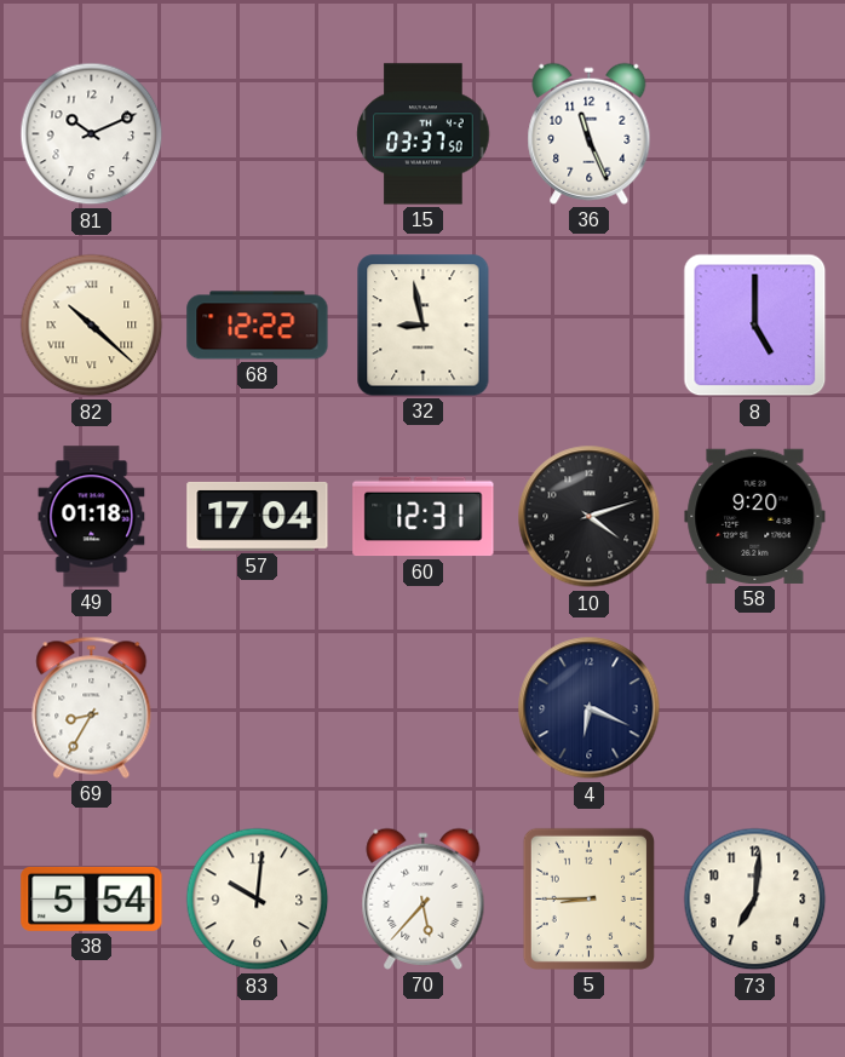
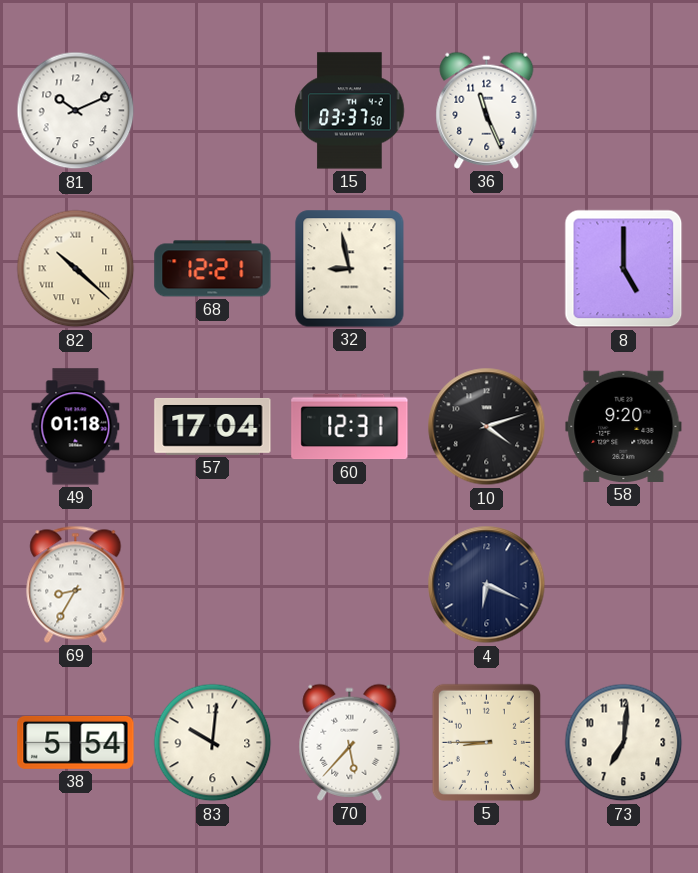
68: 12:22 -> 12:21 (213, 269)
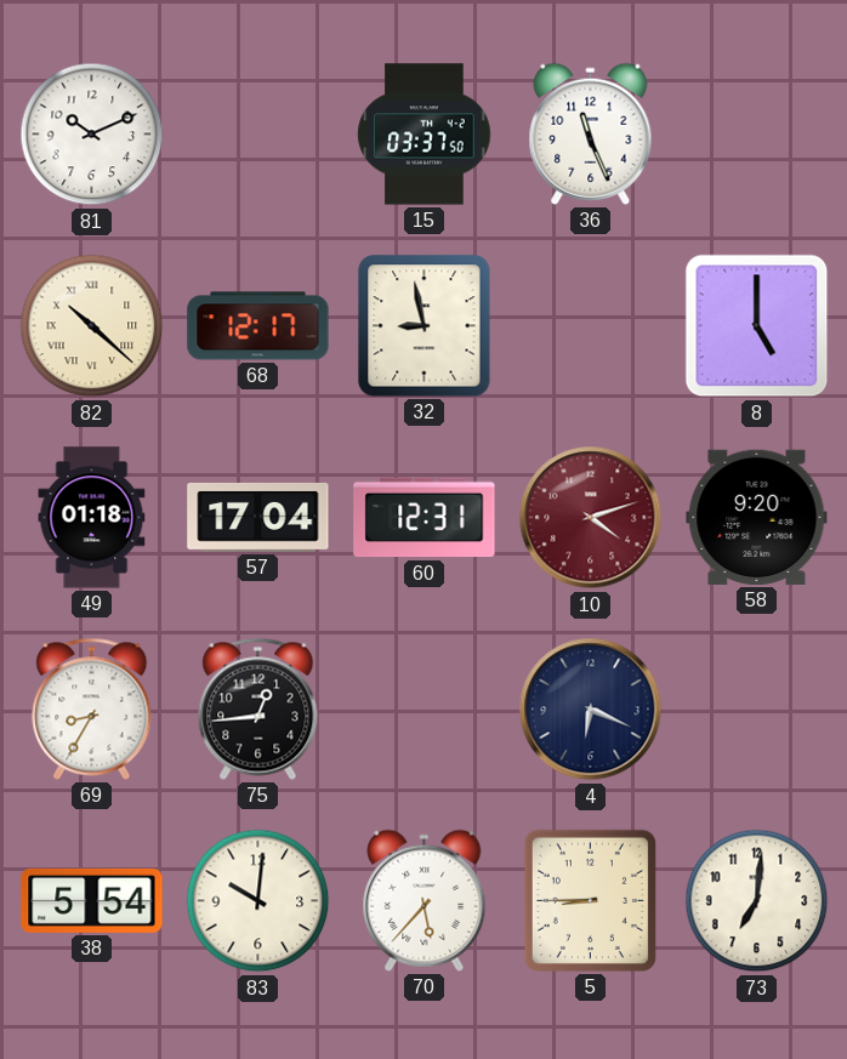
68: 12:21 -> 12:17 (258, 326)
10 dial: black -> burgundy (591, 518)
75: none -> 12:44 (258, 708)
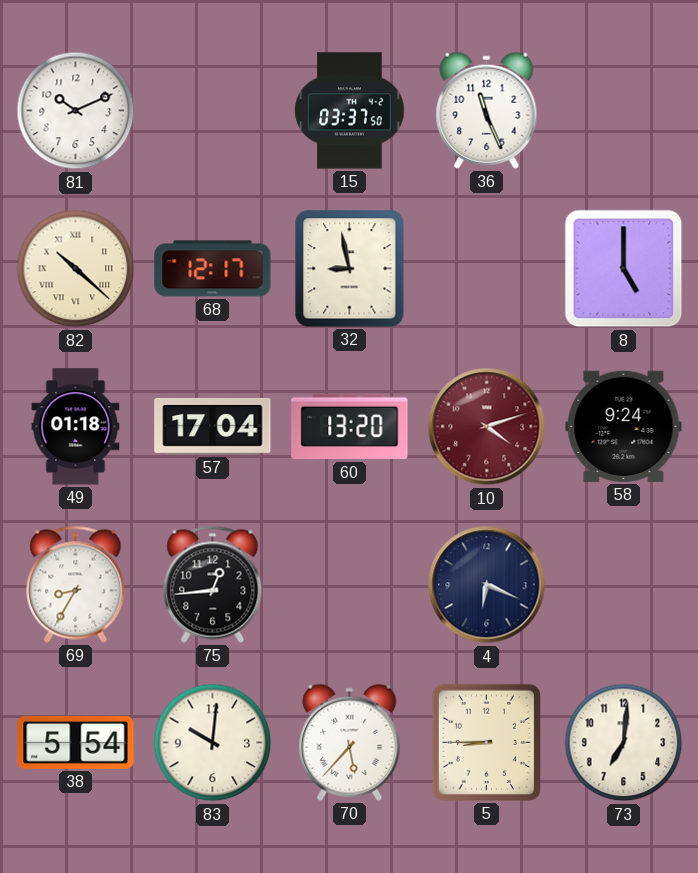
60: 12:31 -> 13:20 (350, 427)
58: 9:20 -> 9:24 (624, 426)
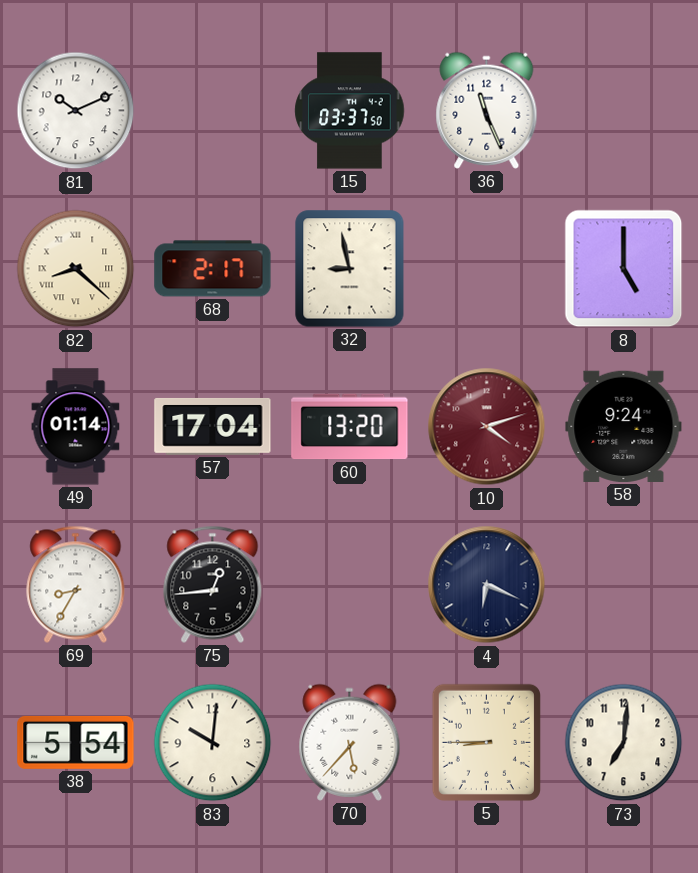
82: 10:22 -> 8:22 (76, 269)
68: 12:17 -> 2:17 (213, 269)
49: 01:18 -> 01:14 (76, 427)
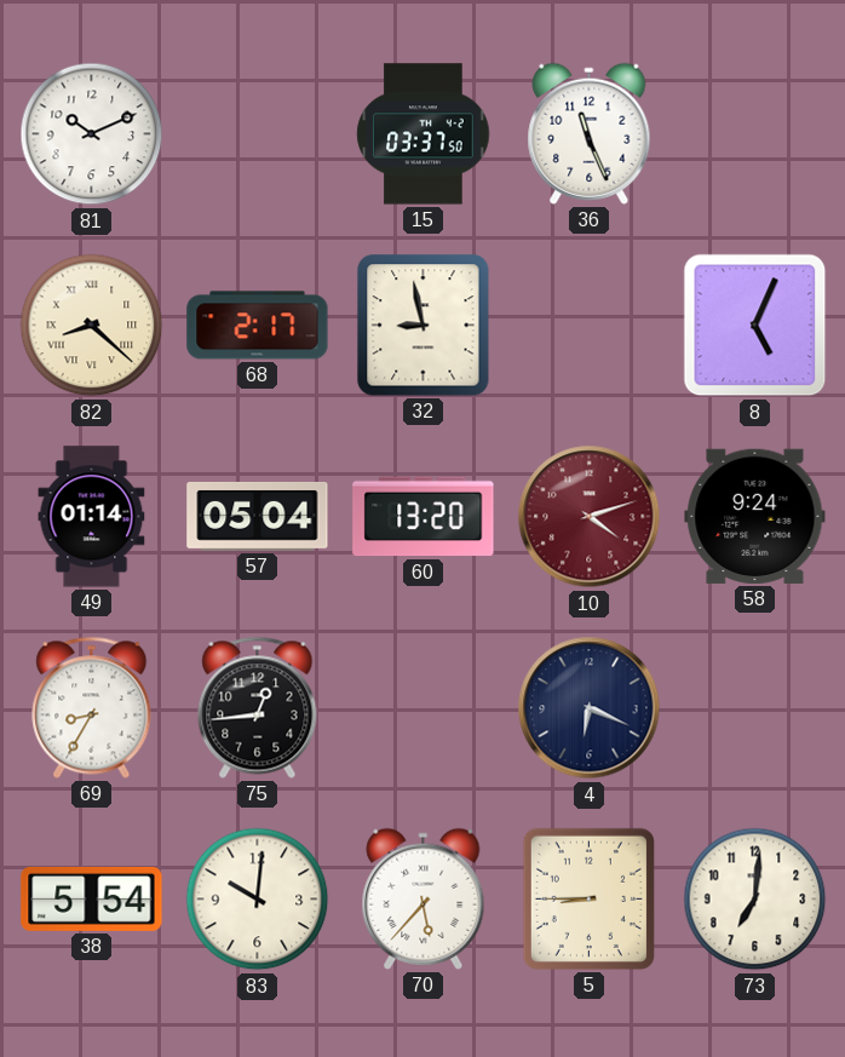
8: 5:00 -> 5:04 (755, 326)
57: 17:04 -> 05:04 (258, 516)
